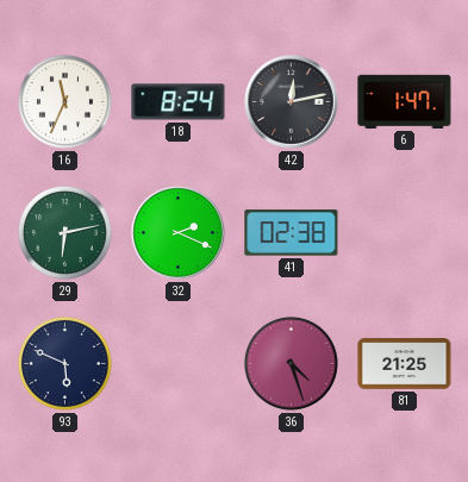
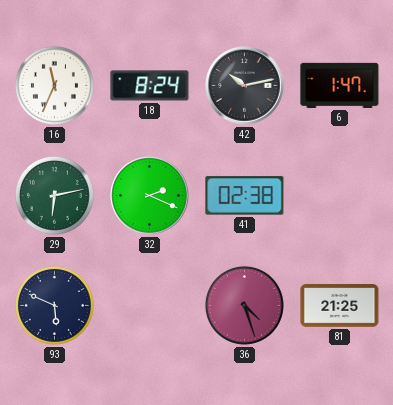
42: 12:13 -> 10:13 (245, 86)
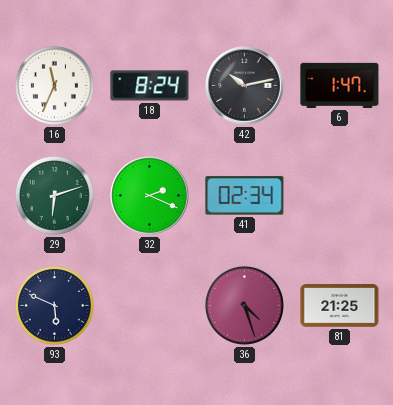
29: 6:13 -> 6:12 (54, 195)
41: 02:38 -> 02:34 (245, 196)
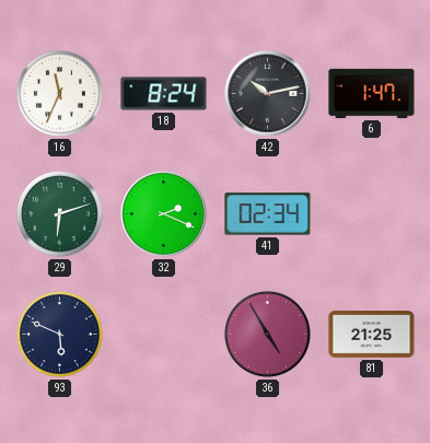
36: 4:27 -> 4:55 (267, 334)
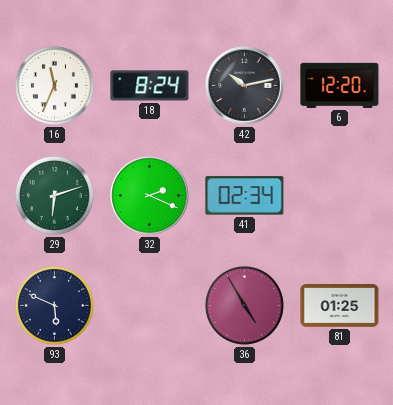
6: 1:47 -> 12:20 (340, 85)
81: 21:25 -> 01:25 (340, 306)
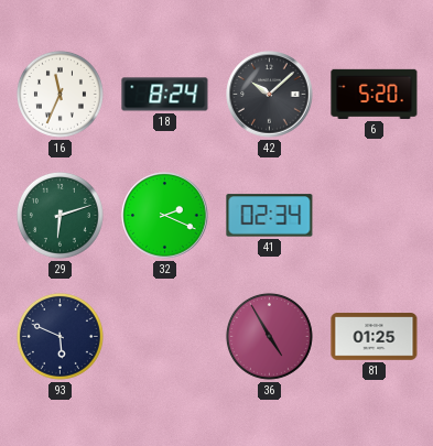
42: 10:13 -> 10:08 (270, 95)
6: 12:20 -> 5:20 (375, 94)
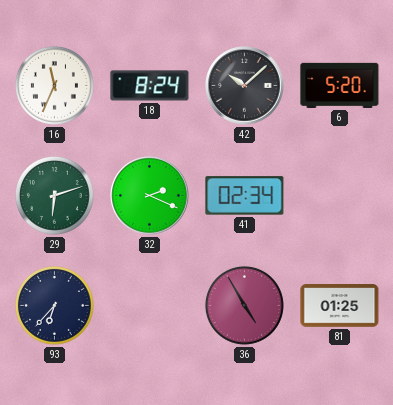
93: 5:49 -> 6:37 (54, 305)
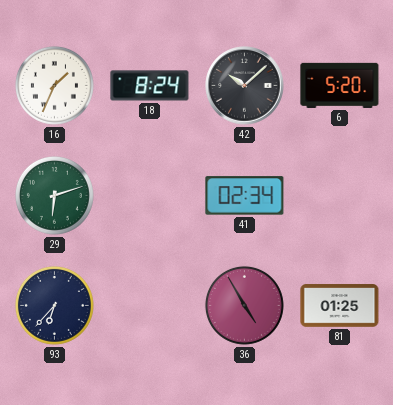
16: 11:34 -> 1:34 (54, 85)
32: 2:19 -> none (150, 196)
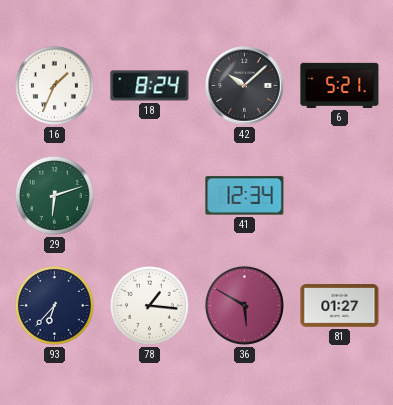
6: 5:20 -> 5:21 (340, 85)
41: 02:34 -> 12:34 (245, 196)
78: none -> 1:16 (149, 305)
36: 4:55 -> 5:50 (244, 305)
81: 01:25 -> 01:27 (340, 306)
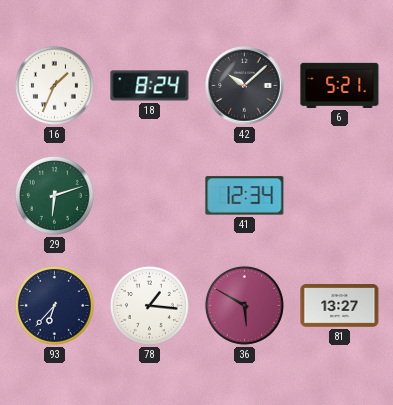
81: 01:27 -> 13:27 (340, 306)
